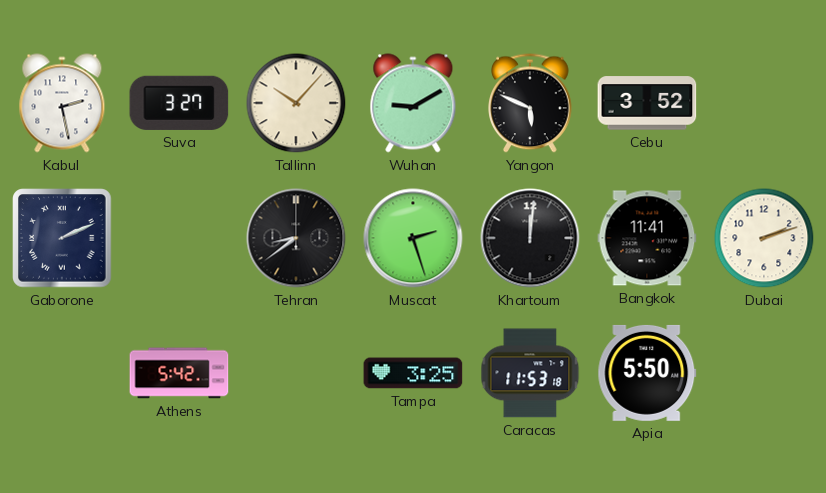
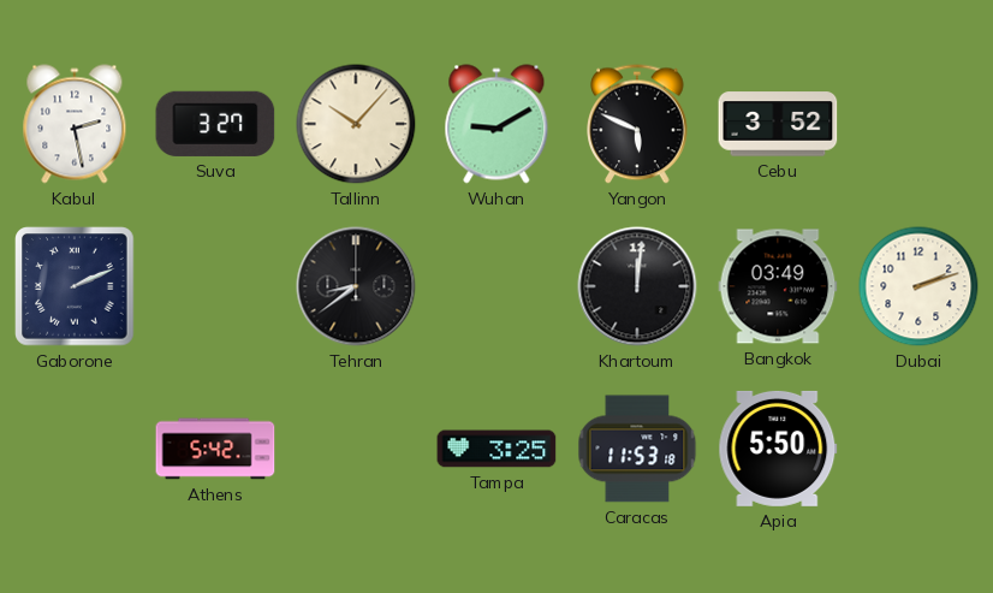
Muscat: 2:27 -> none (413, 238)
Bangkok: 11:41 -> 03:49 (778, 286)
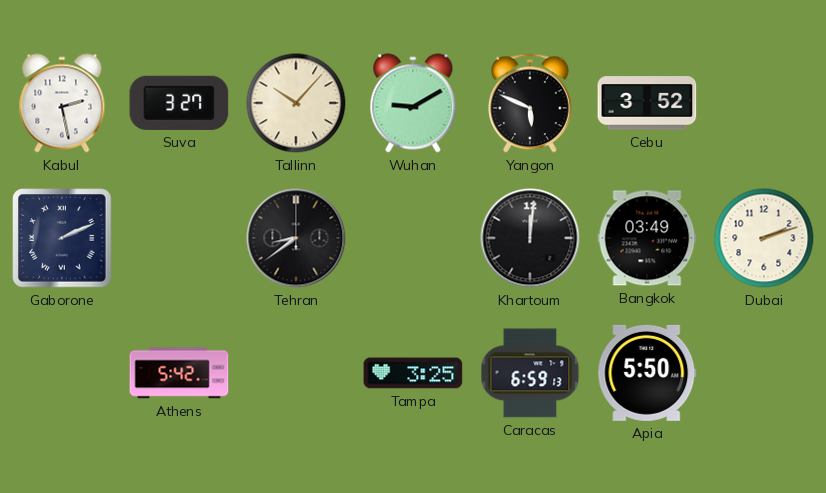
Caracas: 11:53 -> 6:59 (530, 373)
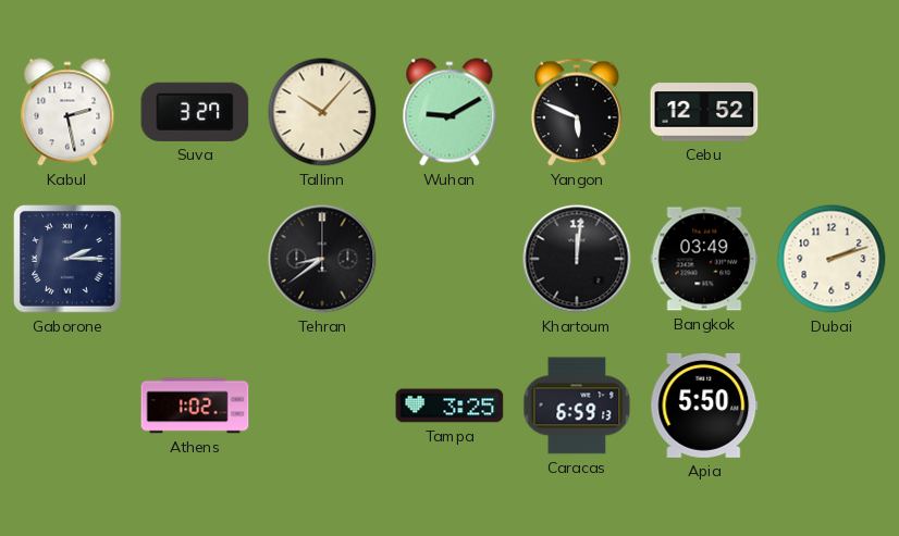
Cebu: 3:52 -> 12:52 (704, 112)
Gaborone: 2:11 -> 2:15 (67, 259)
Athens: 5:42 -> 1:02 (195, 406)
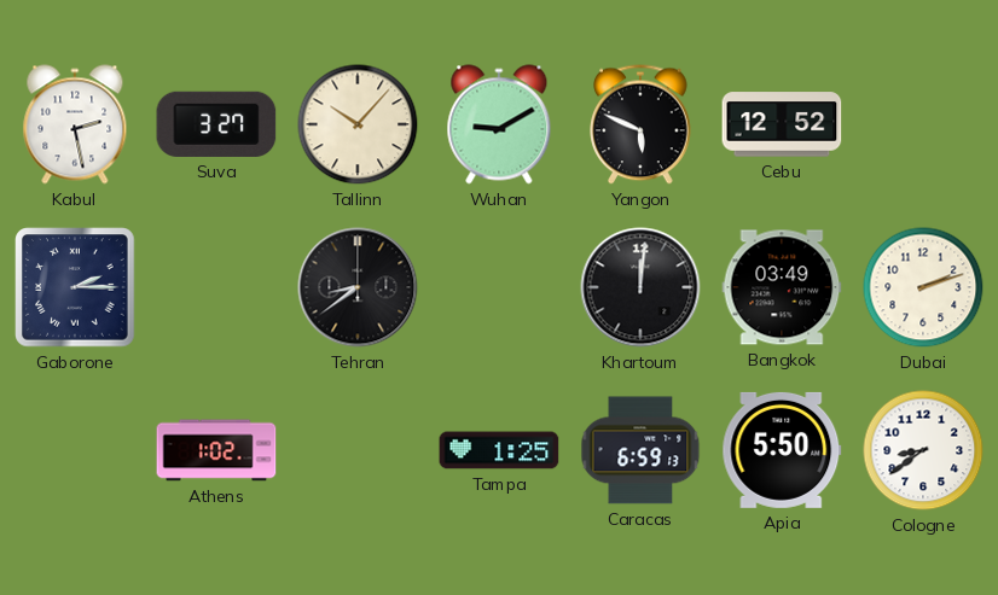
Tampa: 3:25 -> 1:25 (499, 450)
Cologne: none -> 8:39 (923, 450)
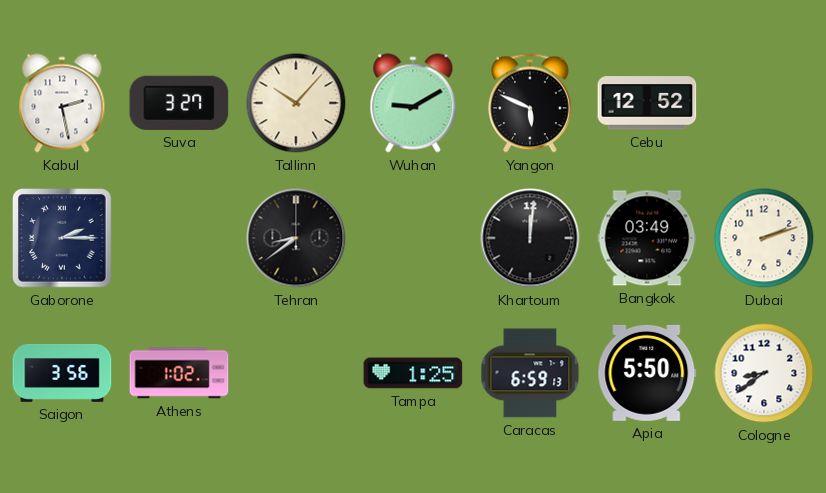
Saigon: none -> 3:56 (62, 373)
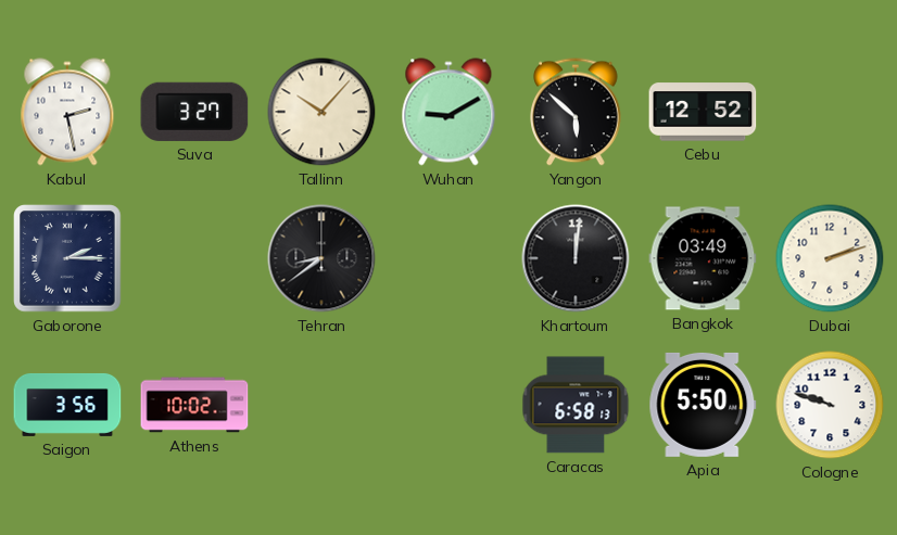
Yangon: 5:49 -> 5:52 (576, 112)
Athens: 1:02 -> 10:02 (194, 405)
Tampa: 1:25 -> none (413, 373)
Caracas: 6:59 -> 6:58 (576, 405)
Cologne: 8:39 -> 9:48 (830, 405)
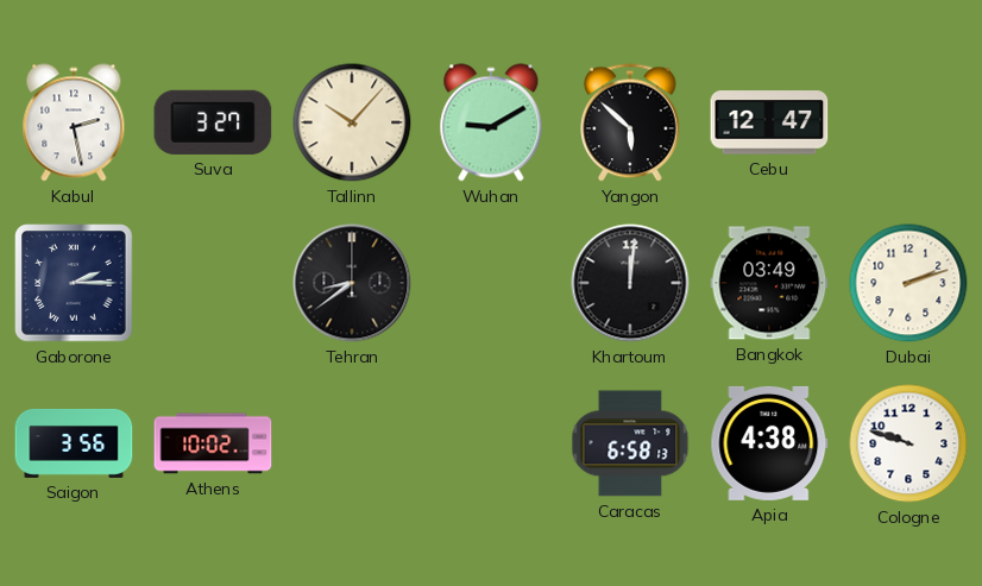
Cebu: 12:52 -> 12:47 (769, 122)
Apia: 5:50 -> 4:38 (769, 443)
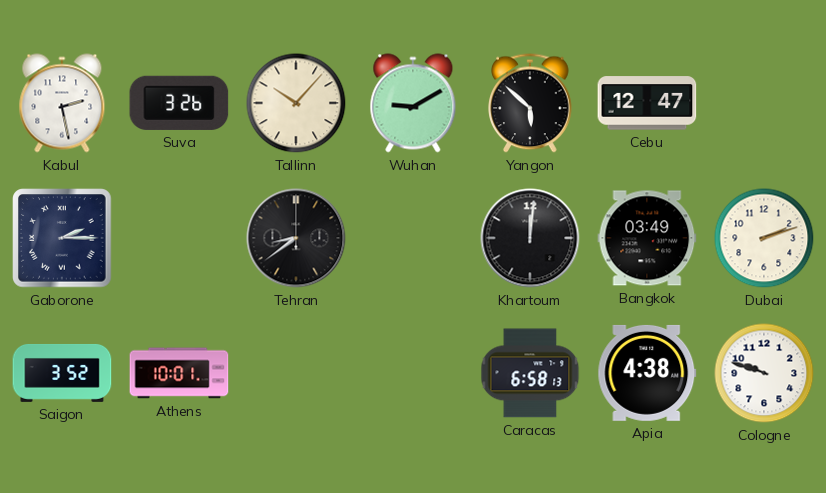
Suva: 3:27 -> 3:26 (179, 103)
Saigon: 3:56 -> 3:52 (62, 373)
Athens: 10:02 -> 10:01 (179, 373)
